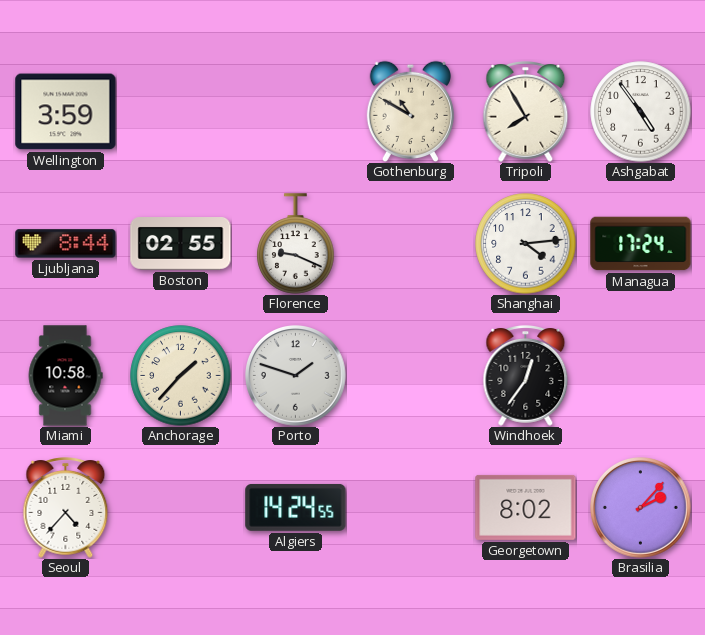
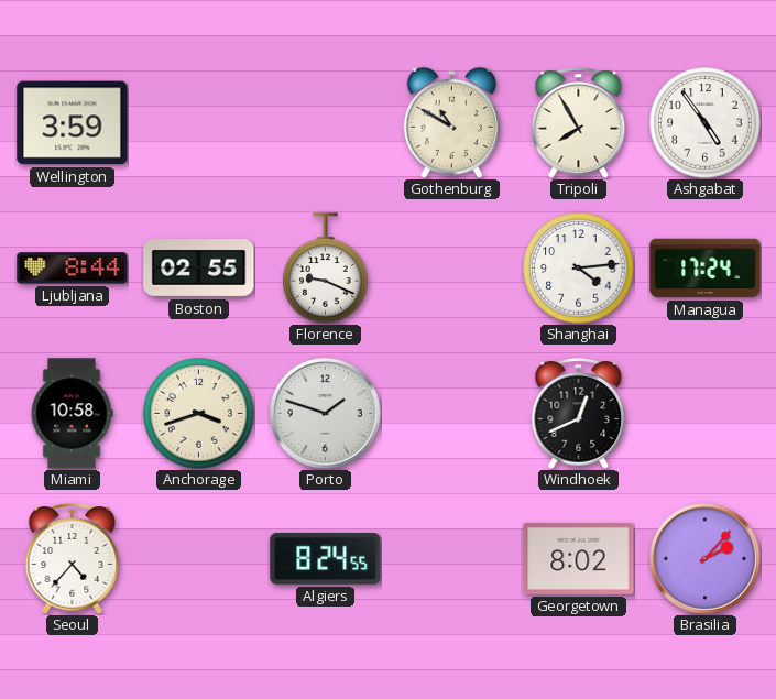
Anchorage: 1:37 -> 3:42 (199, 414)
Windhoek: 12:36 -> 12:41 (579, 414)
Algiers: 14:24 -> 8:24 (326, 558)
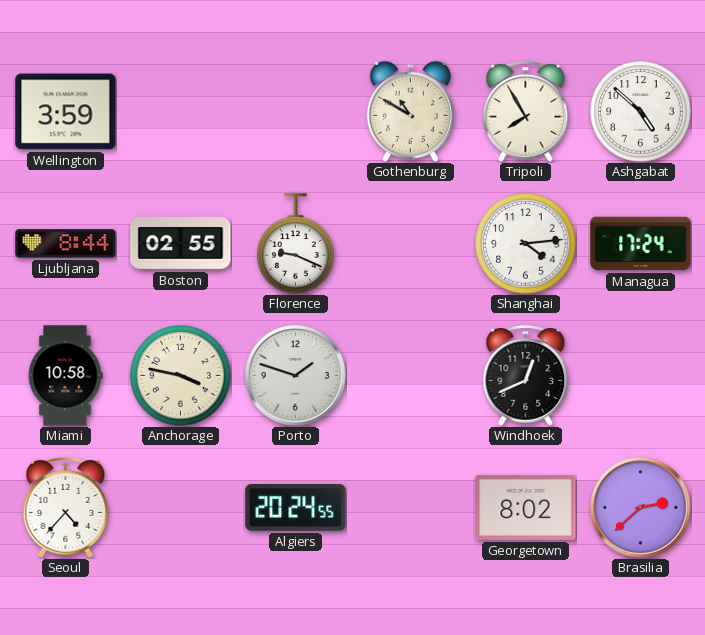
Ashgabat: 4:54 -> 4:52 (641, 112)
Anchorage: 3:42 -> 3:47 (181, 376)
Algiers: 8:24 -> 20:24 (296, 507)
Brasilia: 2:07 -> 2:38 (641, 508)
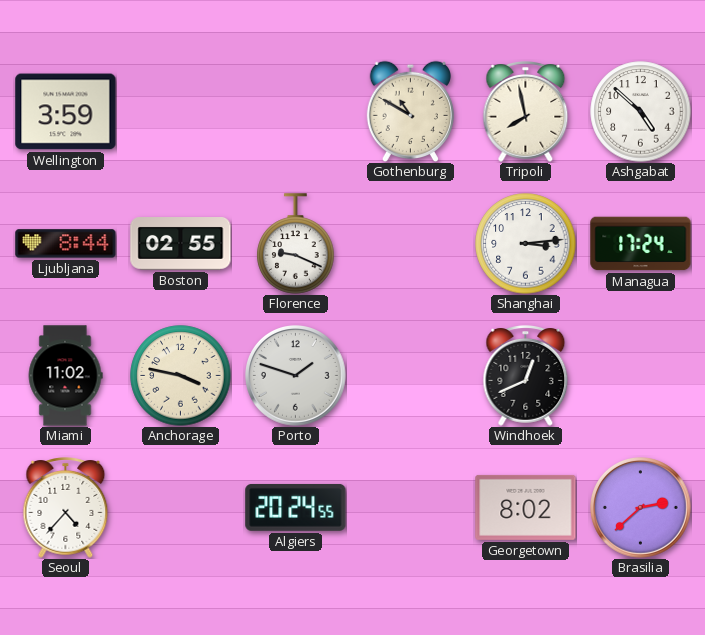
Tripoli: 7:55 -> 7:58 (526, 112)
Shanghai: 4:14 -> 3:14 (526, 244)
Miami: 10:58 -> 11:02 (65, 376)
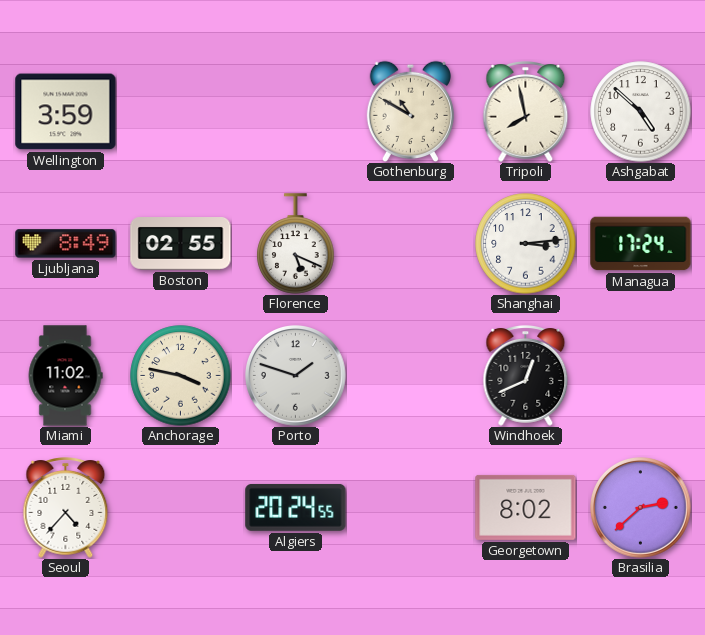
Ljubljana: 8:44 -> 8:49 (66, 244)
Florence: 9:19 -> 5:19 (296, 244)
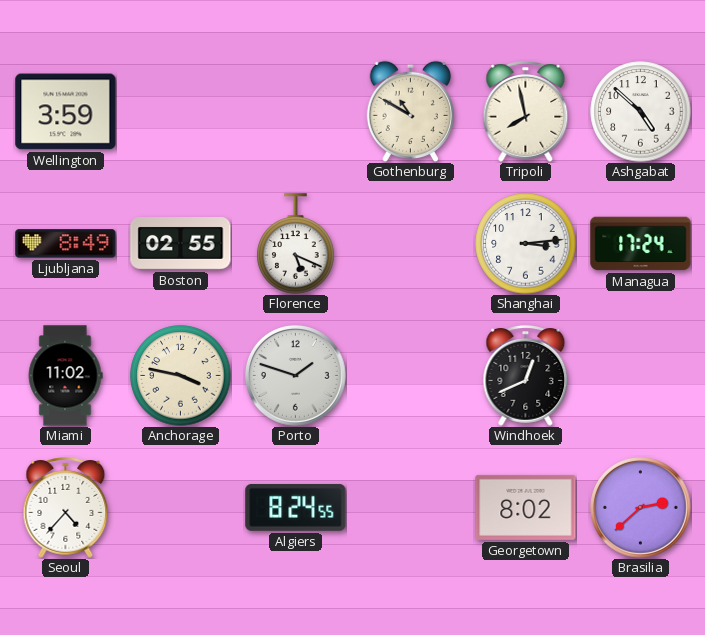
Algiers: 20:24 -> 8:24 (296, 507)
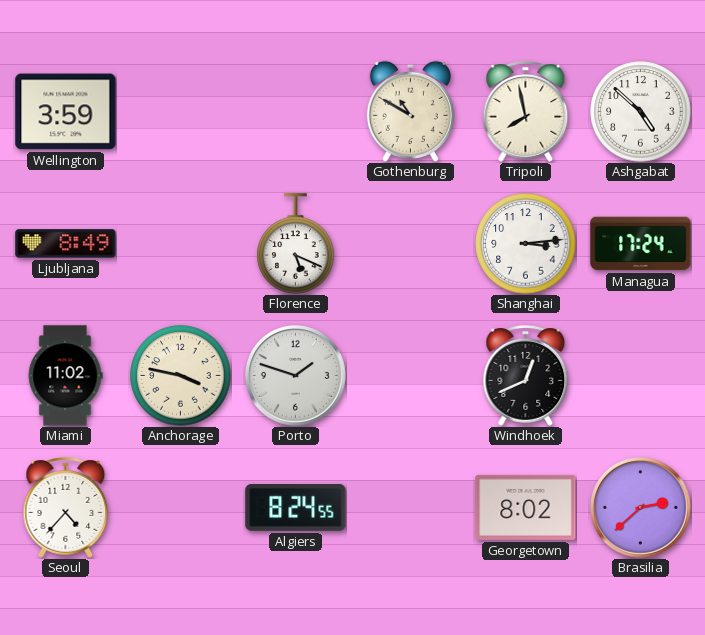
Boston: 02:55 -> none (181, 244)
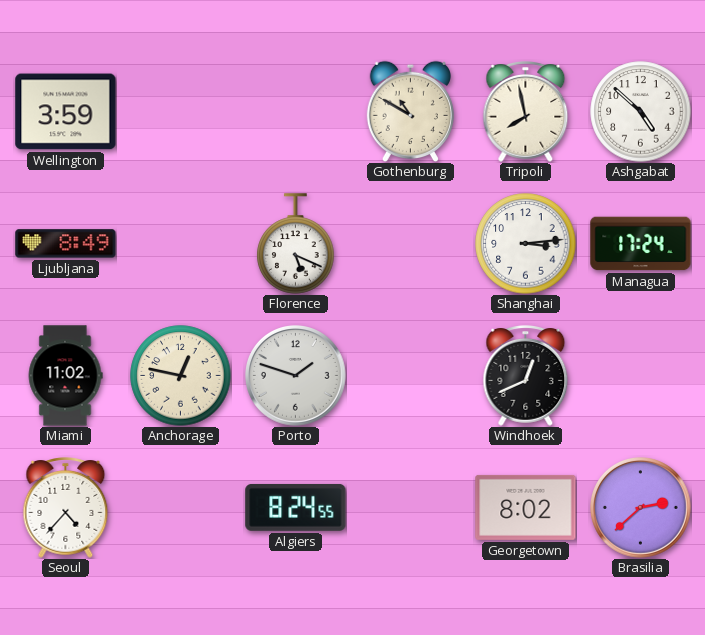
Anchorage: 3:47 -> 12:47 (181, 376)
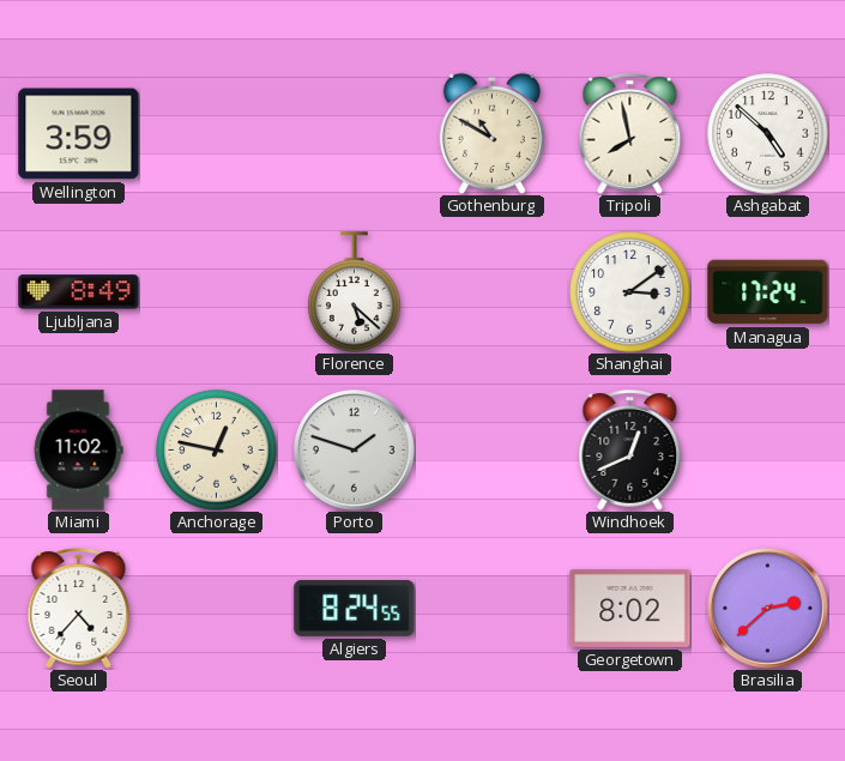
Florence: 5:19 -> 5:22 (355, 292)
Shanghai: 3:14 -> 3:09 (630, 292)
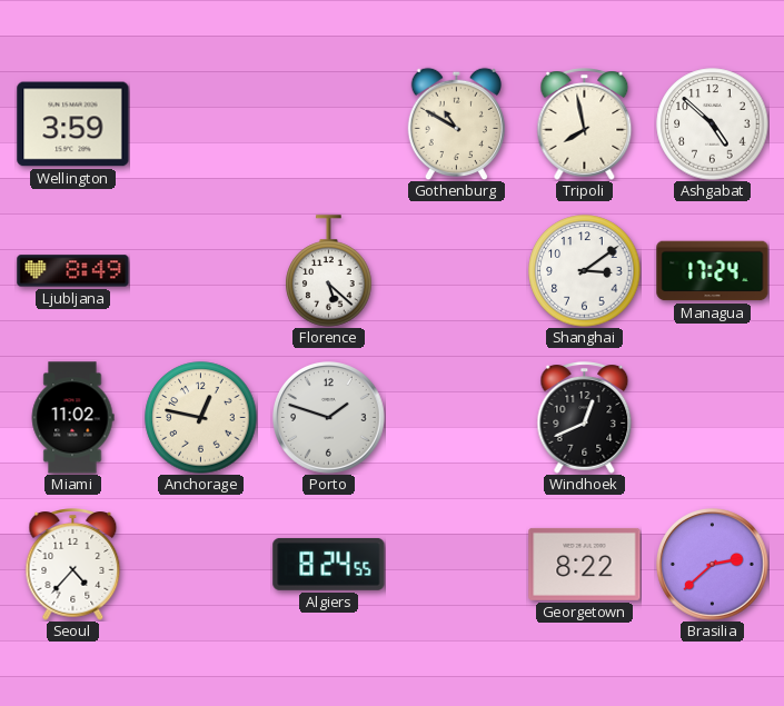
Georgetown: 8:02 -> 8:22 (585, 564)
